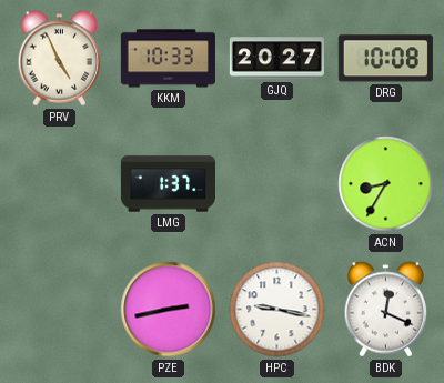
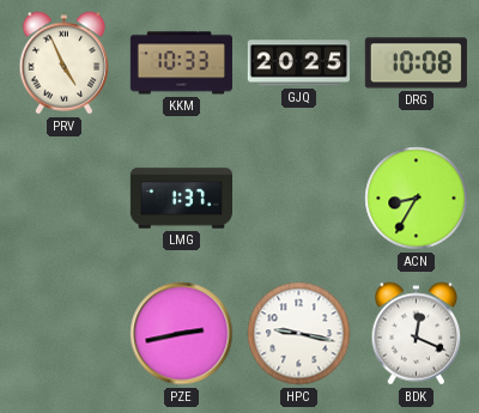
GJQ: 20:27 -> 20:25 (298, 63)
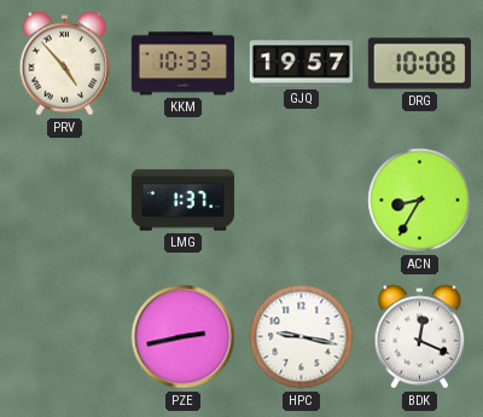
PRV: 4:56 -> 4:53 (65, 64)
GJQ: 20:25 -> 19:57 (301, 64)
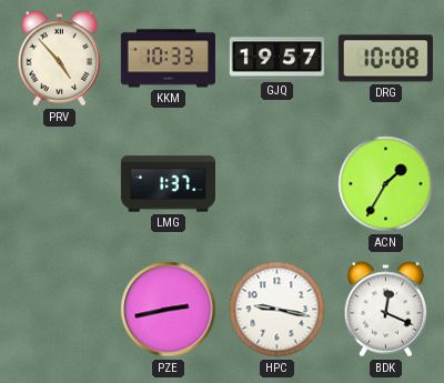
ACN: 8:35 -> 1:35 (386, 184)
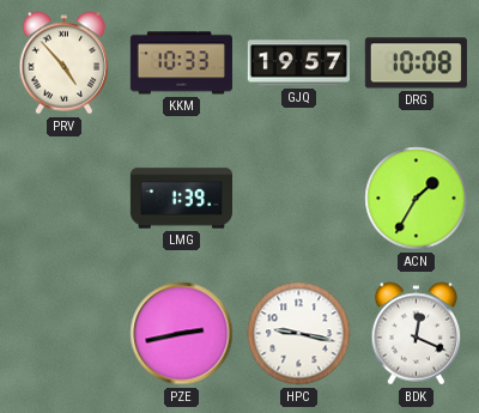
LMG: 1:37 -> 1:39 (181, 199)
